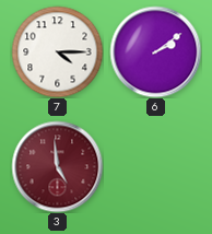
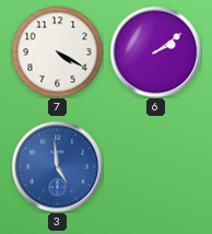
7: 4:15 -> 4:20 (57, 51)
3 dial: burgundy -> blue (57, 166)
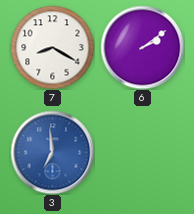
7: 4:20 -> 8:20 (52, 47)
3: 4:59 -> 6:59 (52, 152)
